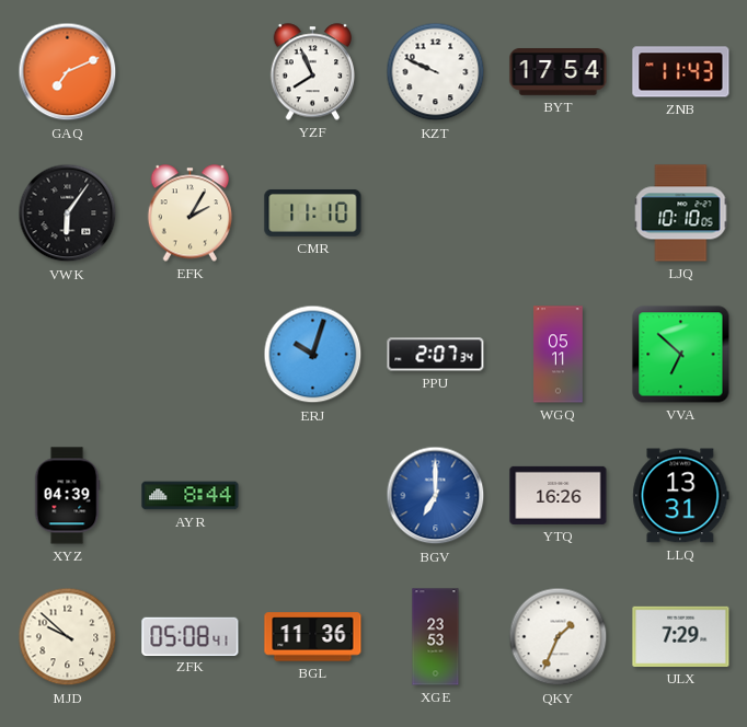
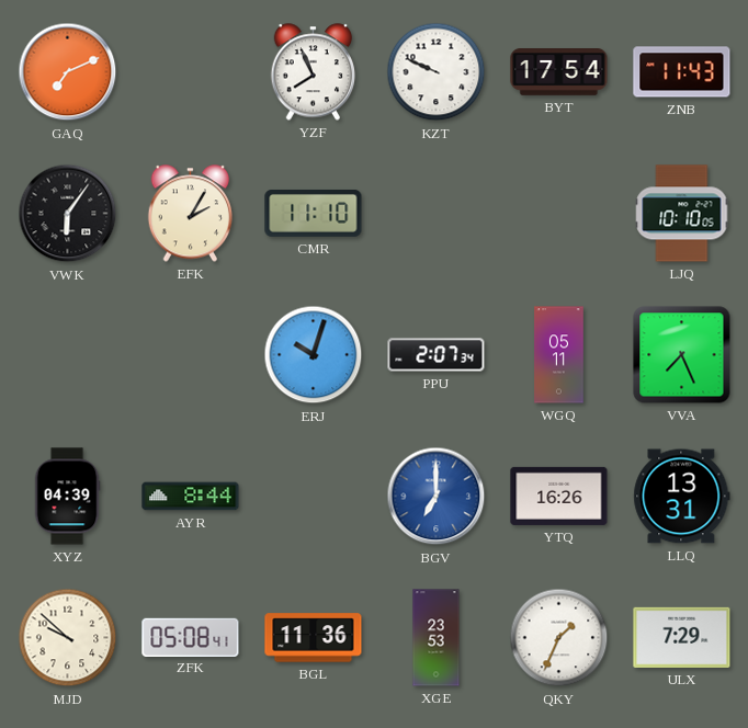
VVA: 6:52 -> 7:26 (682, 355)
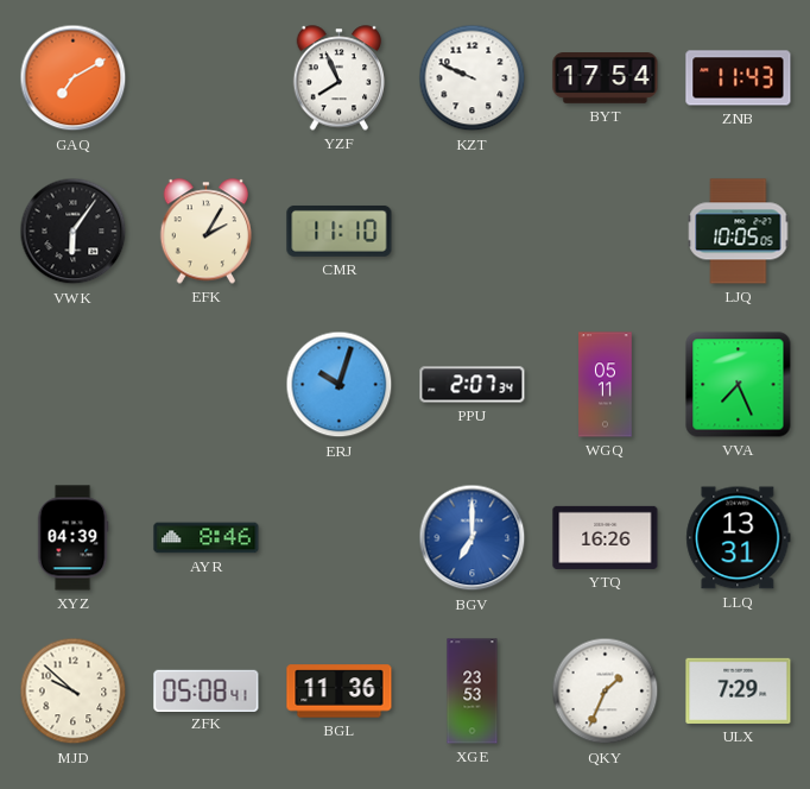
GAQ: 7:11 -> 7:10 (74, 78)
LJQ: 10:10 -> 10:05 (739, 232)
AYR: 8:44 -> 8:46 (207, 538)
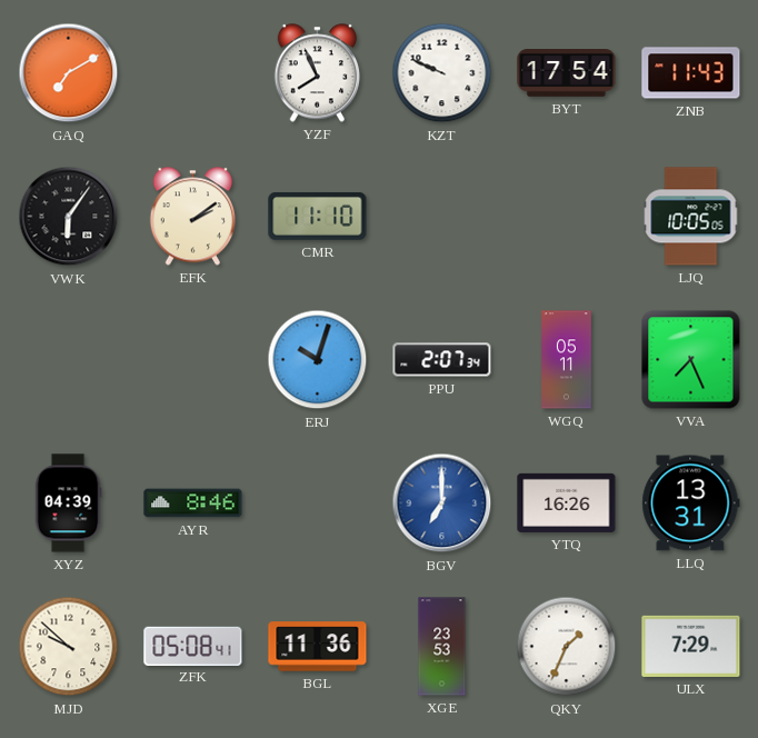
EFK: 2:05 -> 2:09 (193, 217)
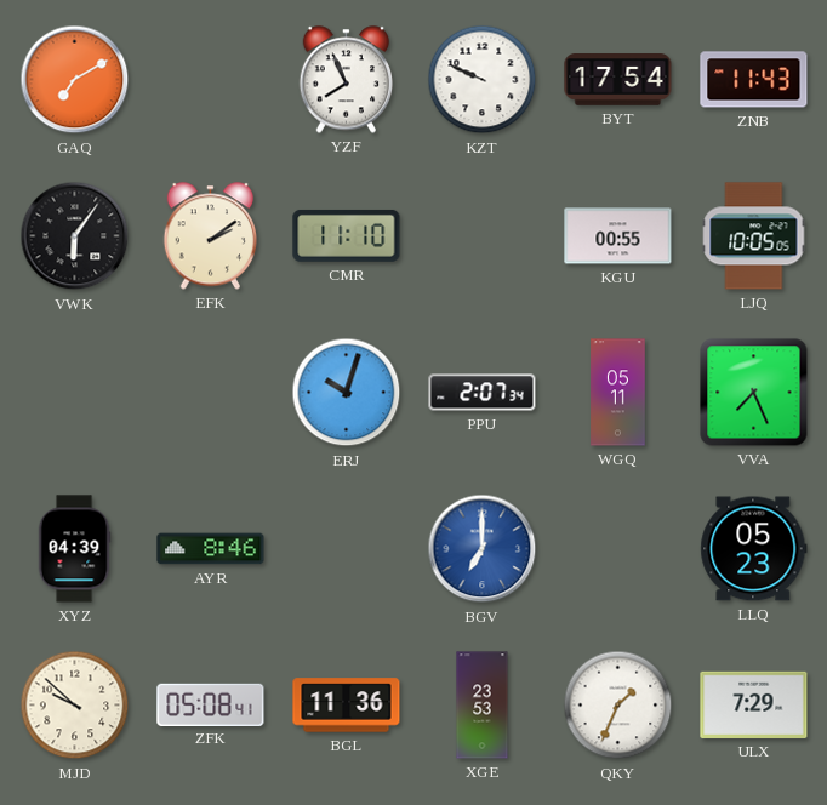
KGU: none -> 00:55 (618, 236)
YTQ: 16:26 -> none (567, 502)
LLQ: 13:31 -> 05:23 (754, 549)
